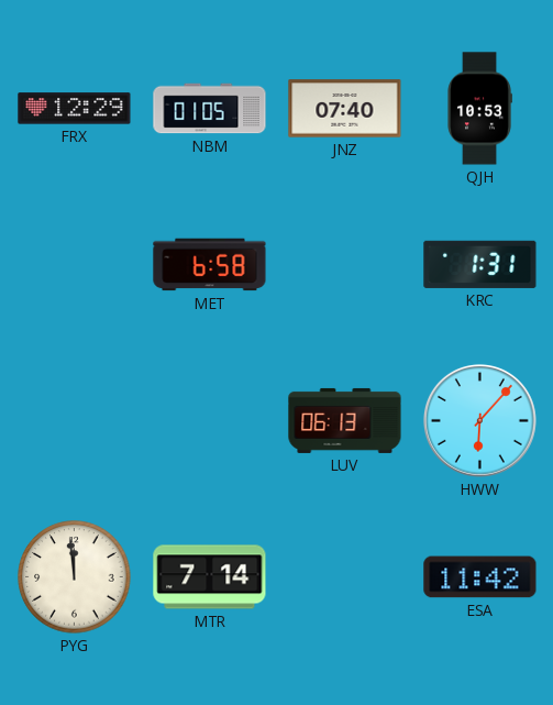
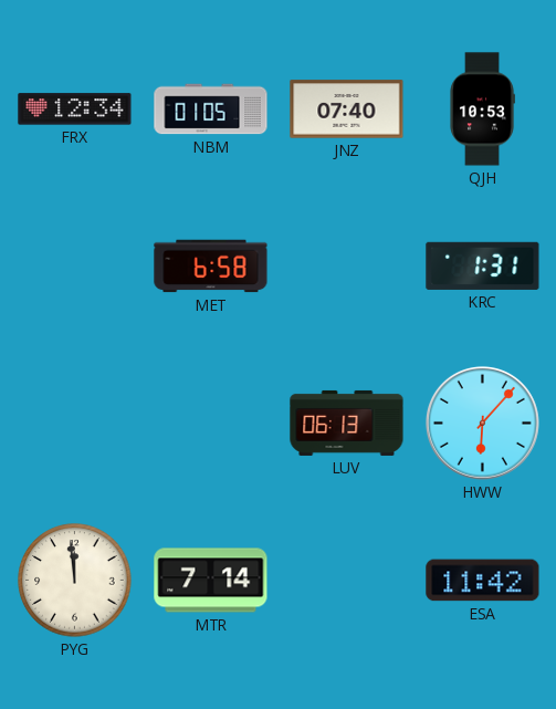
FRX: 12:29 -> 12:34 (75, 110)
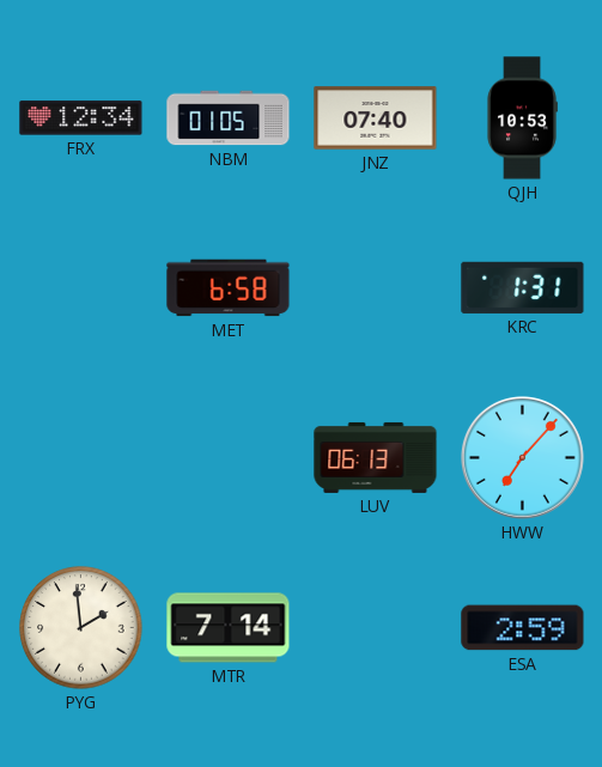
HWW: 6:07 -> 7:07 (522, 457)
PYG: 11:59 -> 1:59 (81, 628)
ESA: 11:42 -> 2:59 (523, 628)
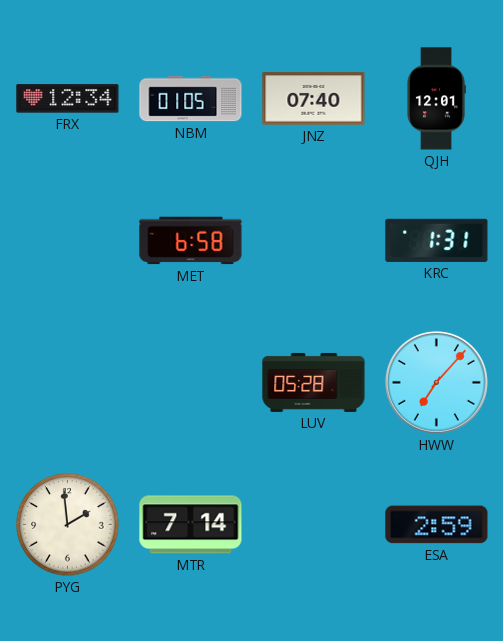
QJH: 10:53 -> 12:01 (436, 99)
LUV: 06:13 -> 05:28 (314, 382)
